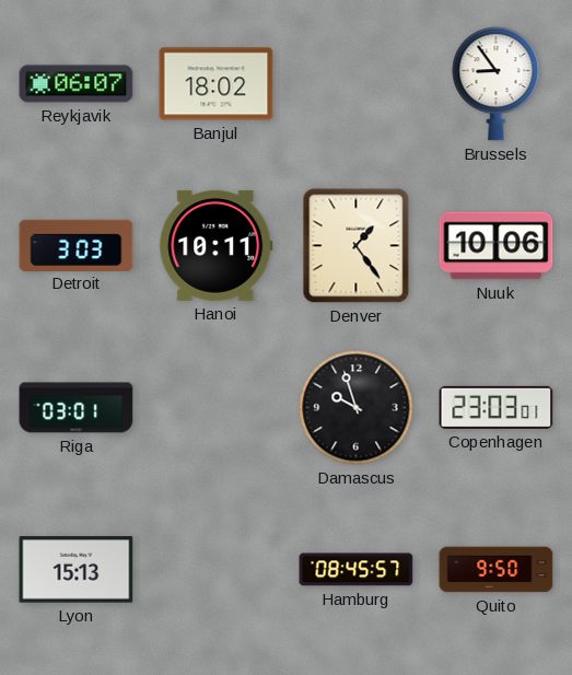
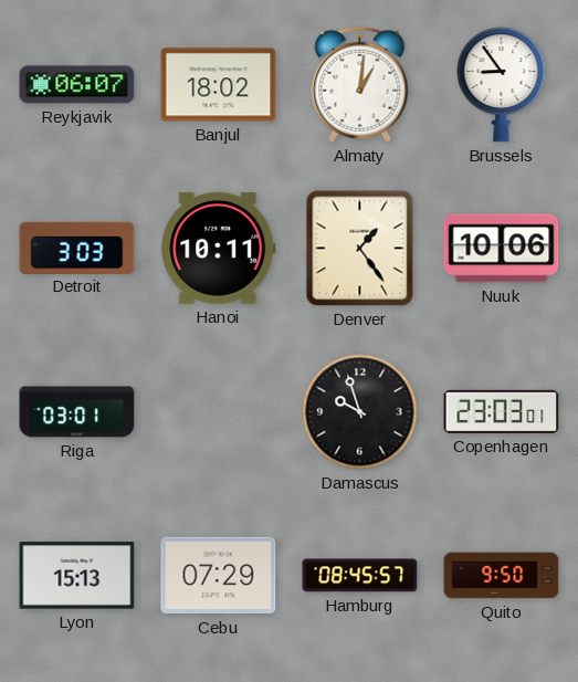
Almaty: none -> 1:01 (360, 84)
Cebu: none -> 07:29 (219, 576)
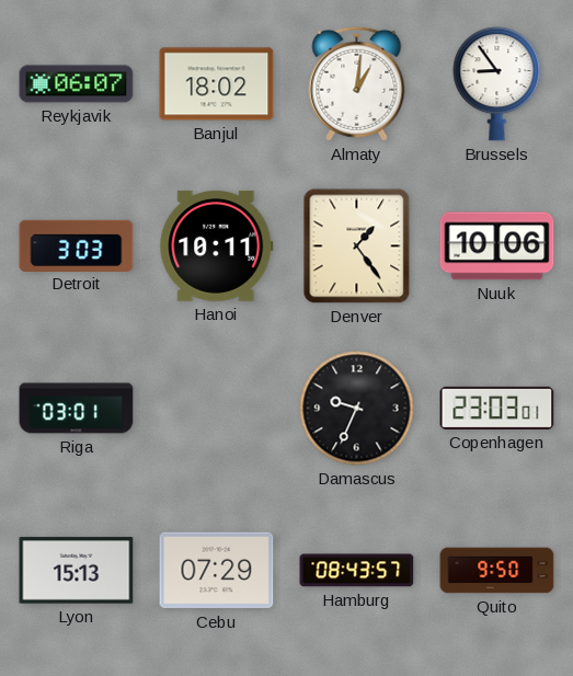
Damascus: 9:57 -> 9:34 (357, 409)
Hamburg: 08:45 -> 08:43 (357, 571)
